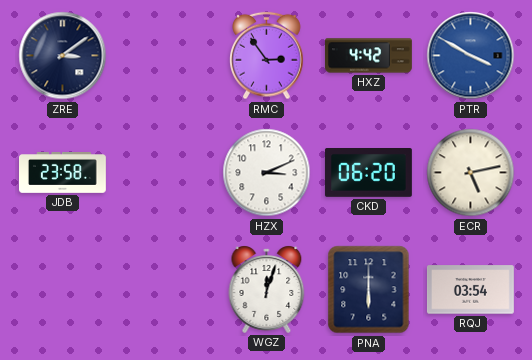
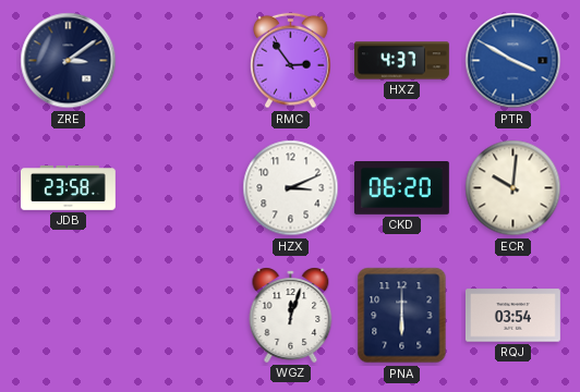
HXZ: 4:42 -> 4:37 (402, 61)
ECR: 5:13 -> 10:01 (513, 188)
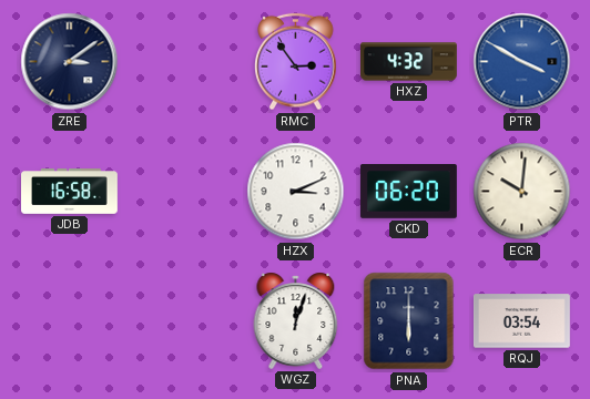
HXZ: 4:37 -> 4:32 (409, 62)
JDB: 23:58 -> 16:58 (70, 192)
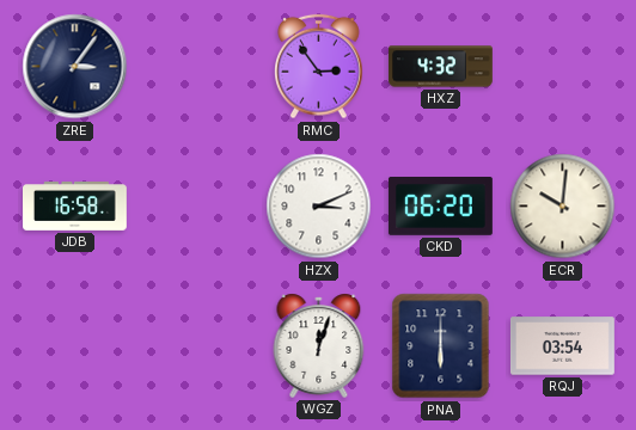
ZRE: 3:09 -> 3:06 (75, 67)
PTR: 3:50 -> none (522, 62)
